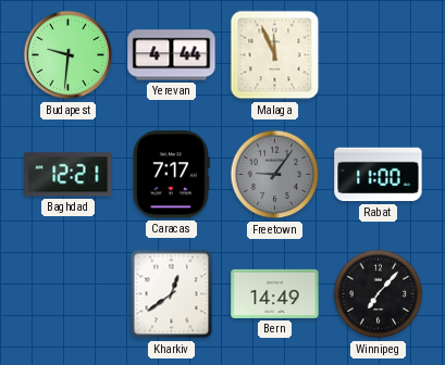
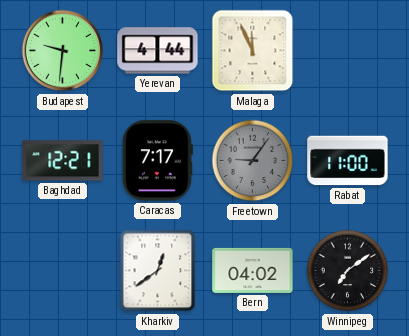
Bern: 14:49 -> 04:02 (253, 270)
Winnipeg: 7:07 -> 7:09 (348, 271)
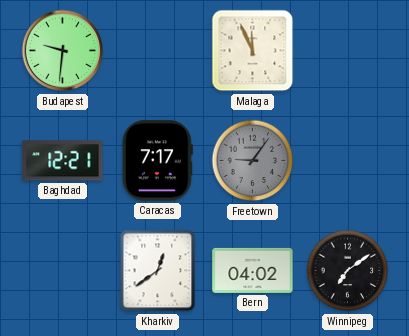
Yerevan: 4:44 -> none (158, 51)
Rabat: 11:00 -> none (348, 161)
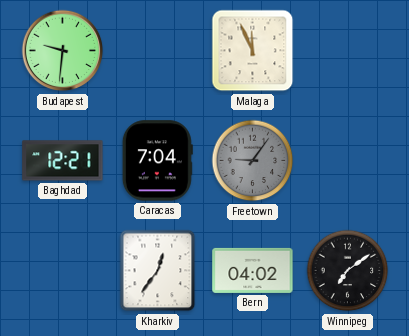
Caracas: 7:17 -> 7:04 (157, 161)
Kharkiv: 12:39 -> 12:36 (158, 271)
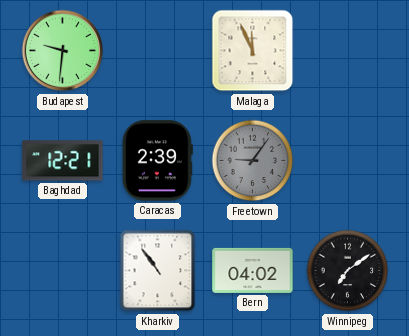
Caracas: 7:04 -> 2:39 (157, 161)
Kharkiv: 12:36 -> 10:54 (158, 271)
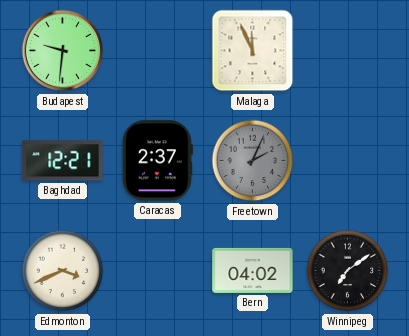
Caracas: 2:39 -> 2:37 (157, 161)
Freetown: 9:06 -> 2:04 (253, 161)
Edmonton: none -> 3:41 (63, 271)
Kharkiv: 10:54 -> none (158, 271)
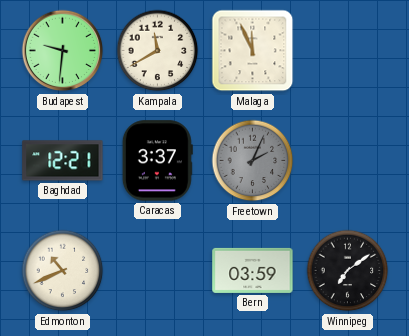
Kampala: none -> 11:40 (158, 51)
Caracas: 2:37 -> 3:37 (157, 161)
Edmonton: 3:41 -> 10:41 (63, 271)
Bern: 04:02 -> 03:59 (253, 270)
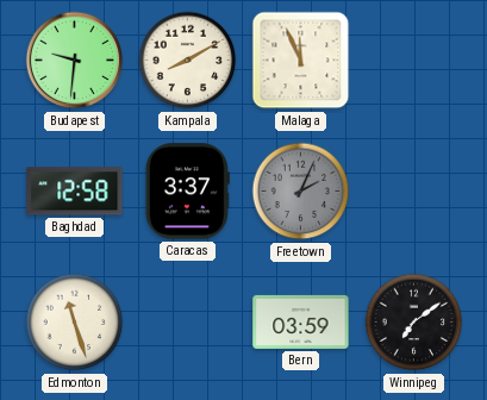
Kampala: 11:40 -> 8:10 (188, 61)
Baghdad: 12:21 -> 12:58 (75, 192)
Edmonton: 10:41 -> 11:27 (75, 323)
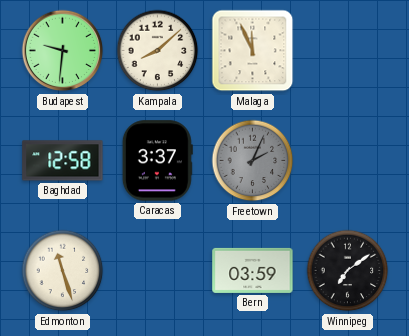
Kampala: 8:10 -> 8:08 (158, 51)
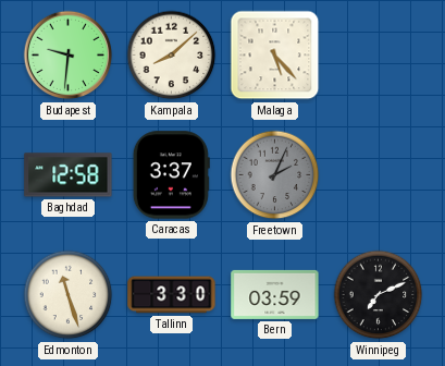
Malaga: 11:56 -> 5:23 (275, 56)
Tallinn: none -> 3:30 (172, 295)
Winnipeg: 7:09 -> 7:11 (379, 295)
